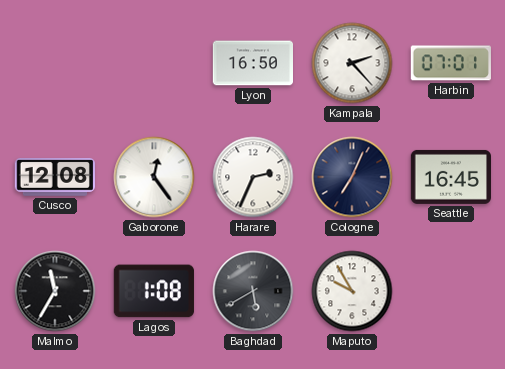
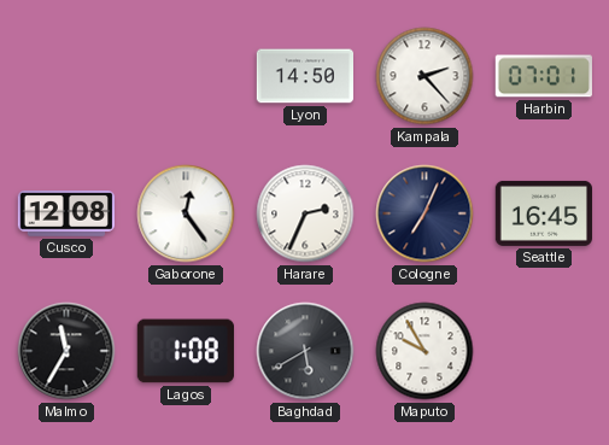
Lyon: 16:50 -> 14:50 (304, 76)
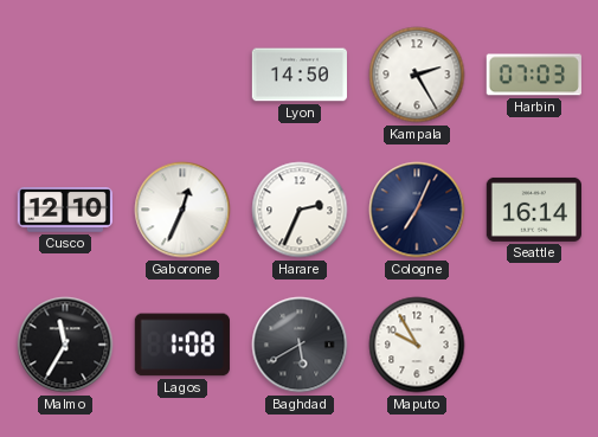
Kampala: 2:23 -> 2:25 (417, 75)
Harbin: 07:01 -> 07:03 (534, 75)
Cusco: 12:08 -> 12:10 (64, 211)
Gaborone: 12:24 -> 12:34 (182, 210)
Seattle: 16:45 -> 16:14 (533, 210)
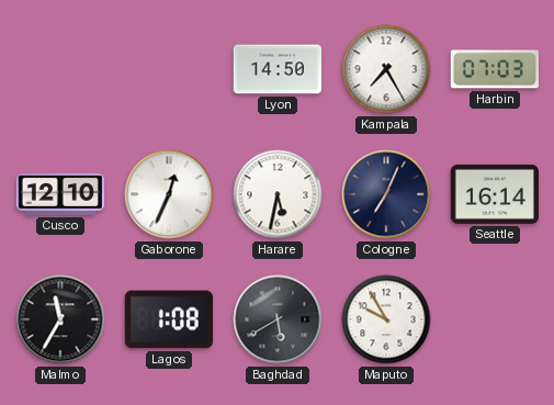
Kampala: 2:25 -> 7:25 (386, 69)
Harare: 2:34 -> 5:32 (278, 194)
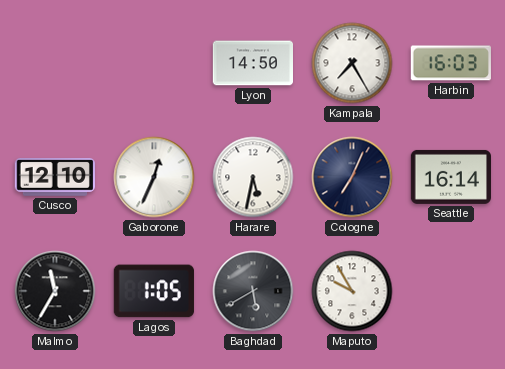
Harbin: 07:03 -> 16:03 (451, 63)
Lagos: 1:08 -> 1:05 (154, 291)
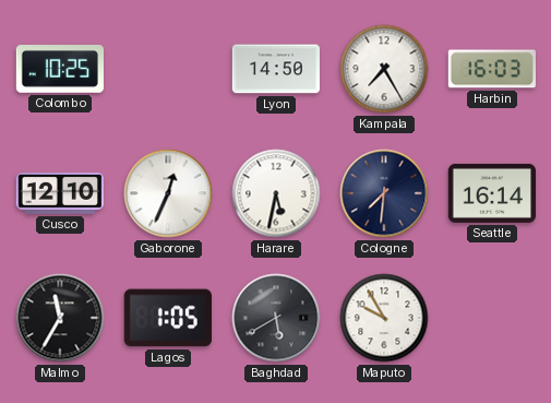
Colombo: none -> 10:25 (59, 70)
Cologne: 7:04 -> 7:31 (384, 193)
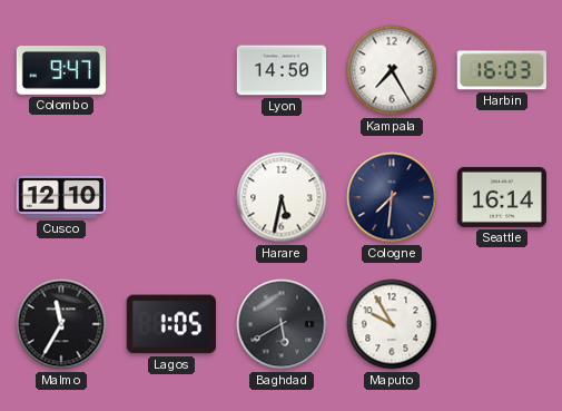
Colombo: 10:25 -> 9:47 (60, 71)
Gaborone: 12:34 -> none (168, 193)
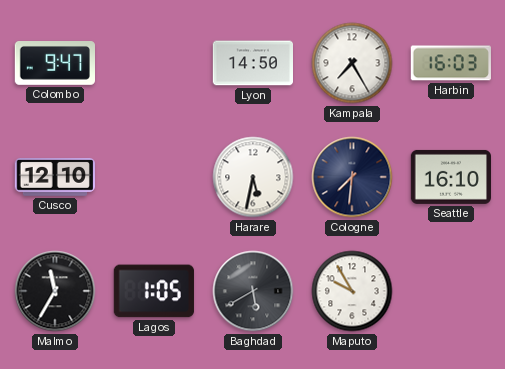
Seattle: 16:14 -> 16:10 (450, 177)
